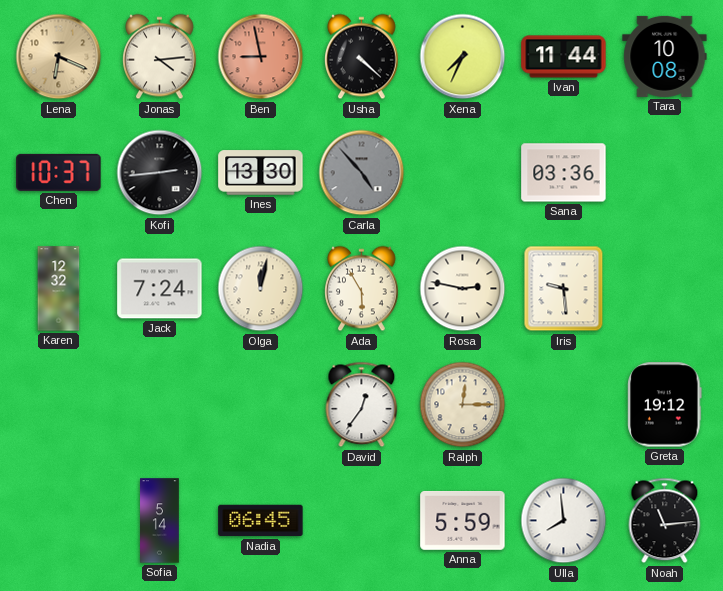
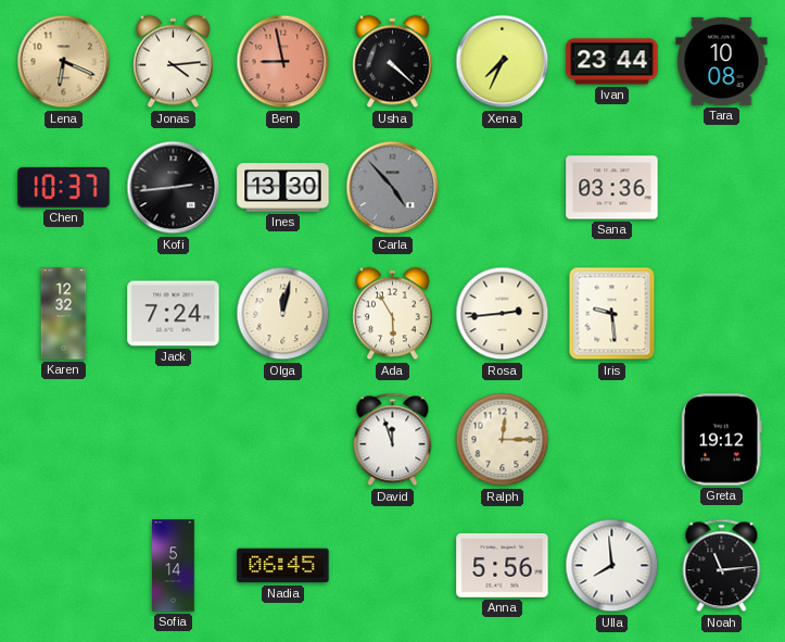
Ivan: 11:44 -> 23:44 (612, 62)
Rosa: 2:47 -> 2:44 (503, 314)
David: 12:36 -> 11:57 (393, 440)
Anna: 5:59 -> 5:56 (503, 565)
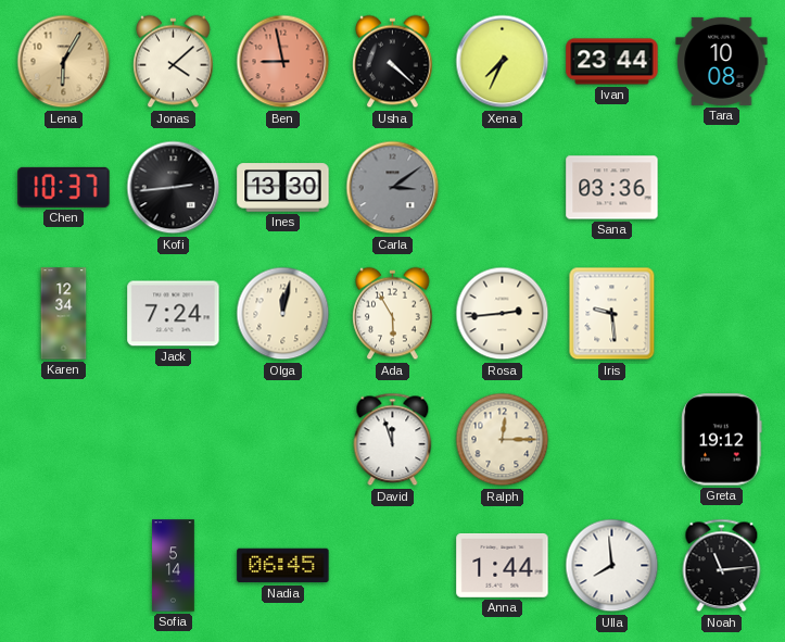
Lena: 6:19 -> 6:05 (64, 62)
Jonas: 4:14 -> 4:08 (174, 62)
Carla: 4:53 -> 3:09 (393, 188)
Karen: 12:32 -> 12:34 (64, 314)
Anna: 5:56 -> 1:44 (503, 565)
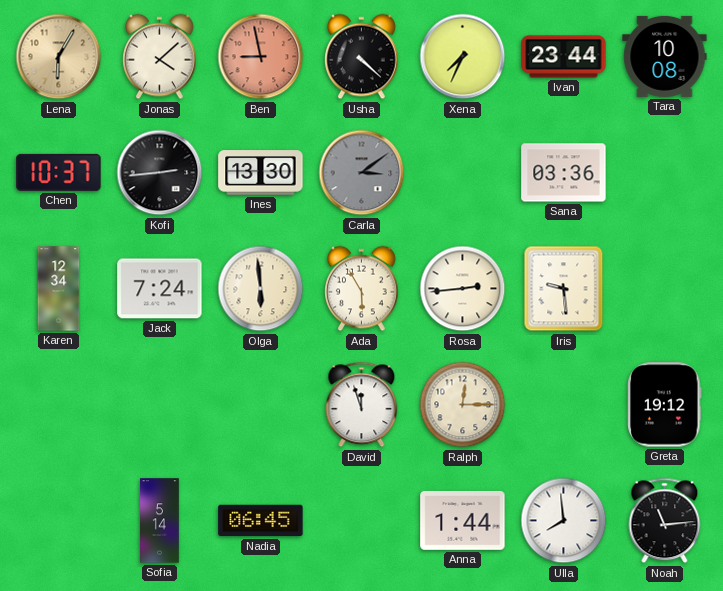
Olga: 12:02 -> 5:59 (261, 289)
